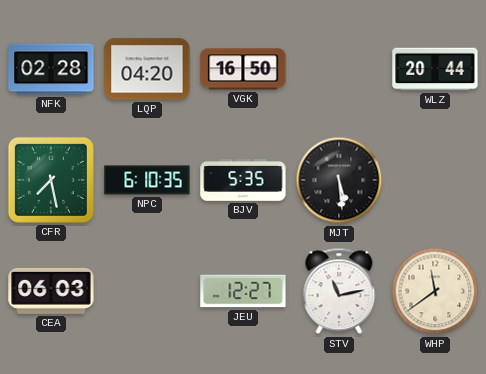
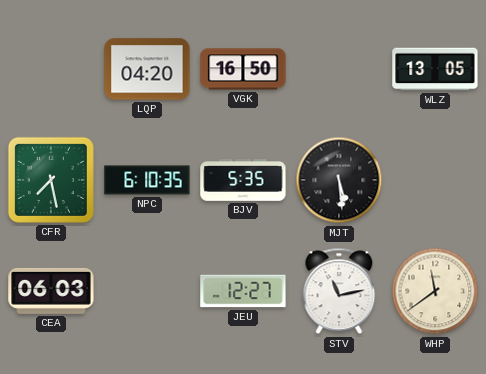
NFK: 02:28 -> none (51, 69)
WLZ: 20:44 -> 13:05 (435, 69)
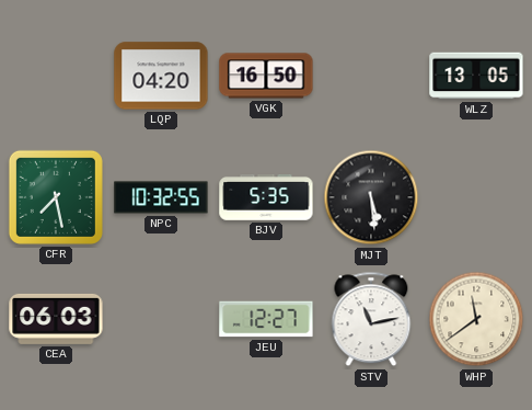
NPC: 6:10 -> 10:32 (161, 197)
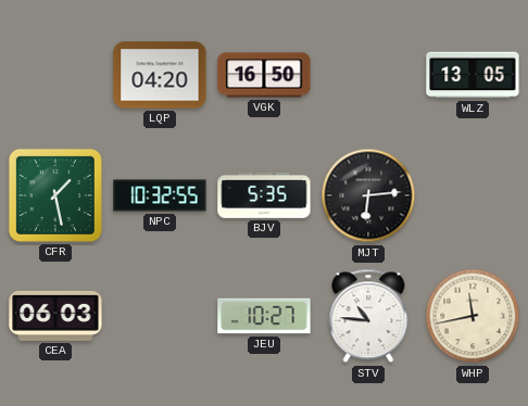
CFR: 7:28 -> 1:28 (55, 195)
MJT: 5:29 -> 6:14 (368, 195)
JEU: 12:27 -> 10:27 (264, 316)
STV: 11:13 -> 10:46 (368, 316)
WHP: 11:39 -> 11:43 (473, 316)
